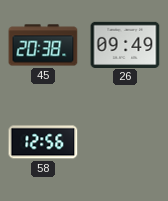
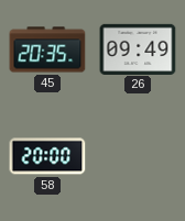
45: 20:38 -> 20:35 (47, 49)
58: 12:56 -> 20:00 (47, 156)
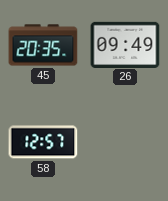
58: 20:00 -> 12:57 (43, 142)
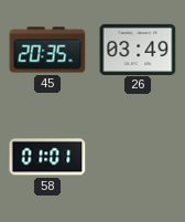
26: 09:49 -> 03:49 (138, 49)
58: 12:57 -> 01:01 (47, 157)
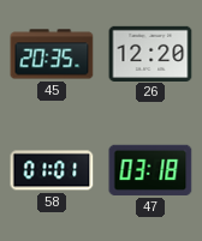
26: 03:49 -> 12:20 (150, 53)
47: none -> 03:18 (150, 170)
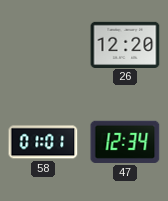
45: 20:35 -> none (52, 54)
47: 03:18 -> 12:34 (125, 142)
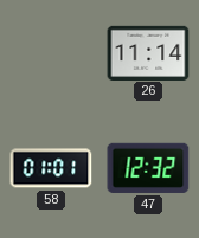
26: 12:20 -> 11:14 (148, 52)
47: 12:34 -> 12:32 (148, 168)
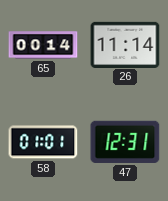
65: none -> 00:14 (43, 45)
47: 12:32 -> 12:31 (125, 142)
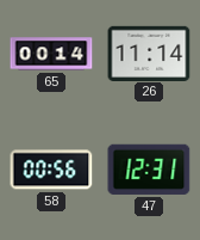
58: 01:01 -> 00:56 (51, 170)
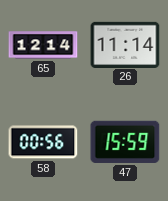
65: 00:14 -> 12:14 (43, 45)
47: 12:31 -> 15:59 (125, 142)
